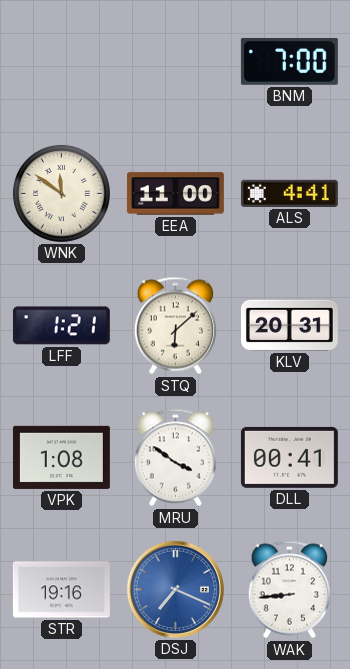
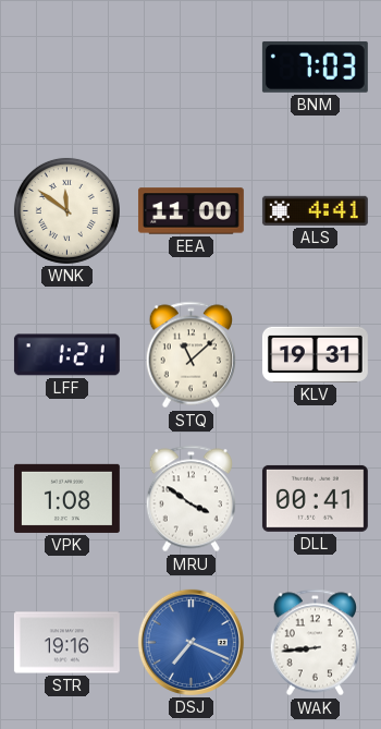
BNM: 7:00 -> 7:03 (315, 66)
STQ: 6:08 -> 11:08 (192, 355)
KLV: 20:31 -> 19:31 (315, 354)
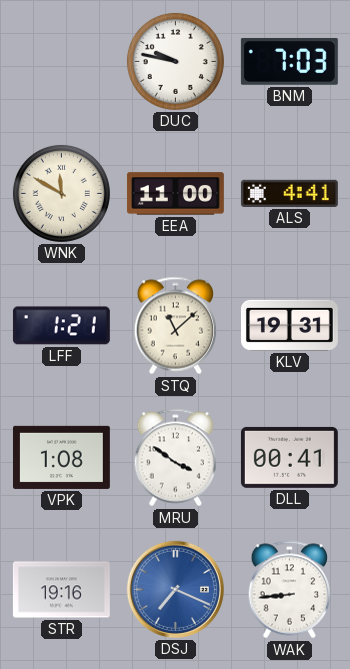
DUC: none -> 9:47 (175, 61)
WNK: 11:51 -> 11:50 (61, 193)
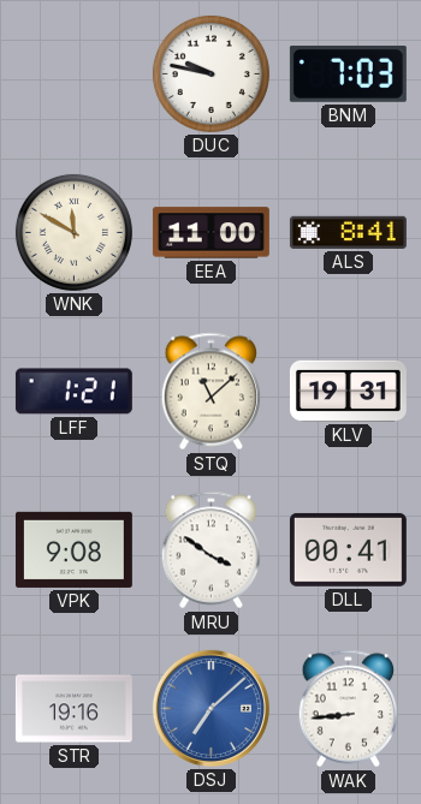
ALS: 4:41 -> 8:41 (348, 232)
VPK: 1:08 -> 9:08 (73, 549)
DSJ: 7:19 -> 7:08 (210, 708)
